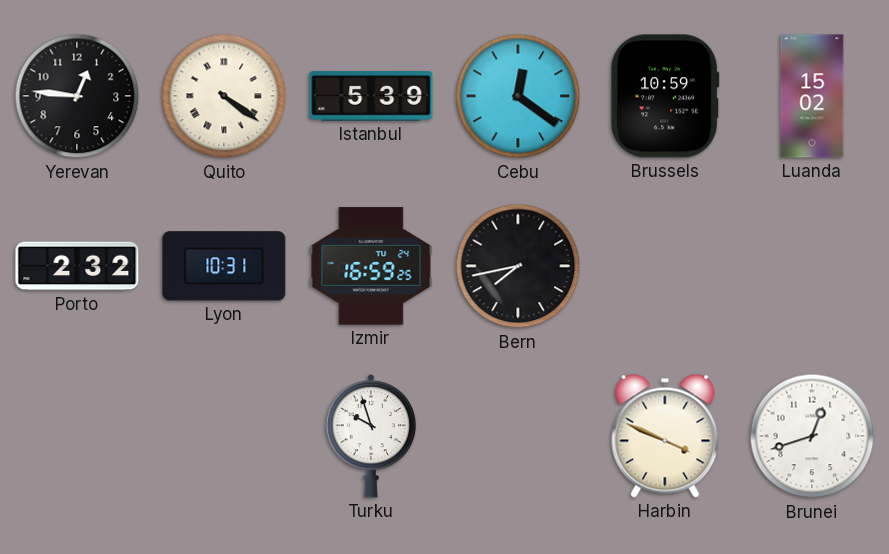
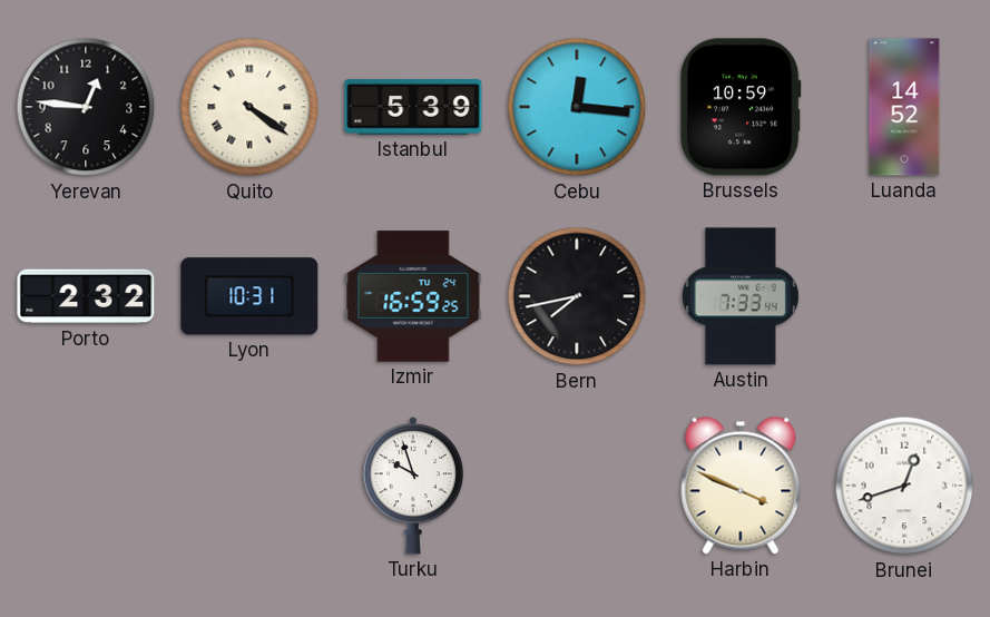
Cebu: 12:21 -> 12:16 (577, 107)
Luanda: 15:02 -> 14:52 (904, 107)
Austin: none -> 7:33 (741, 296)
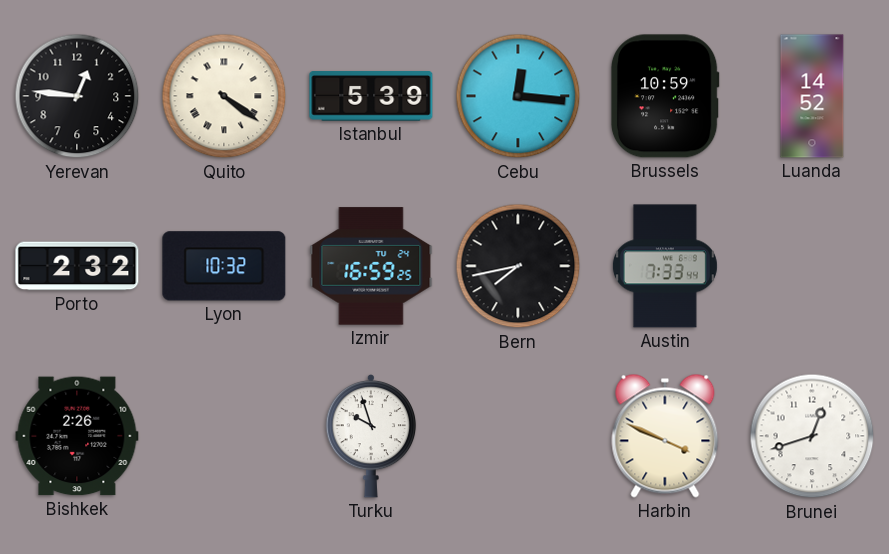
Lyon: 10:31 -> 10:32 (224, 266)
Bishkek: none -> 2:26 (77, 436)
